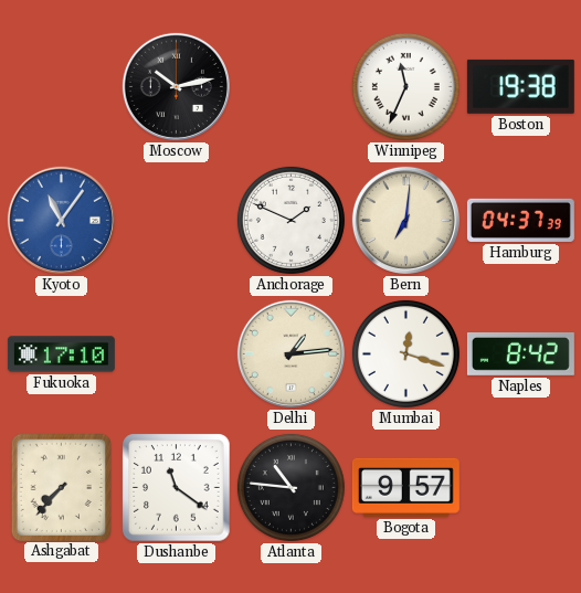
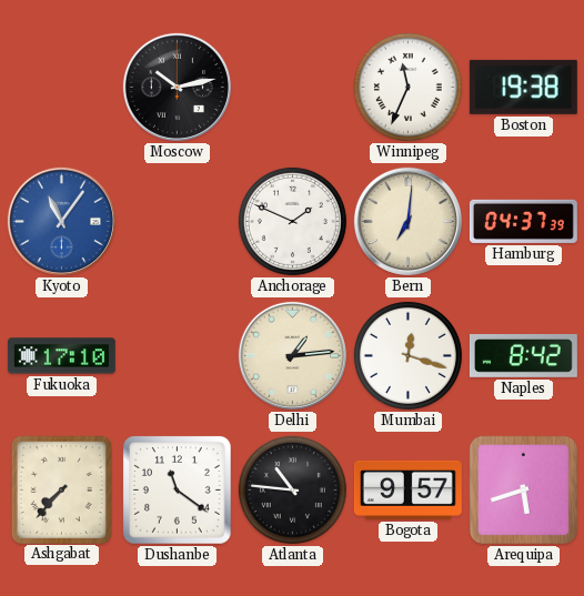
Arequipa: none -> 5:42 (523, 489)
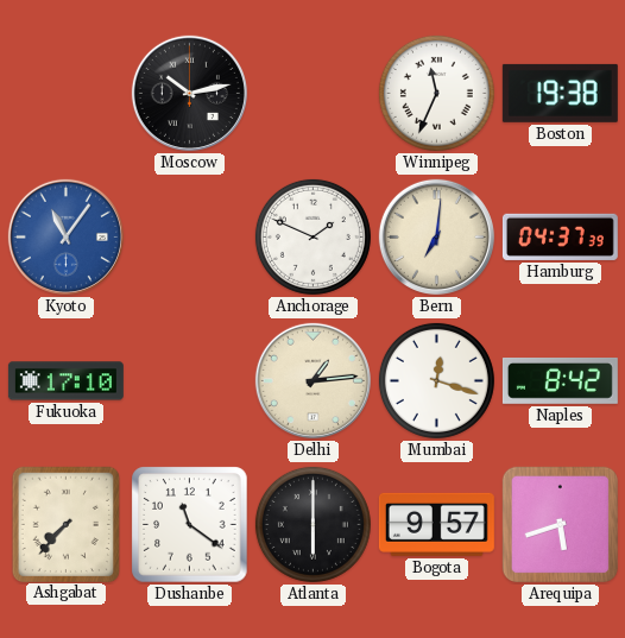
Atlanta: 10:46 -> 6:00 (312, 524)
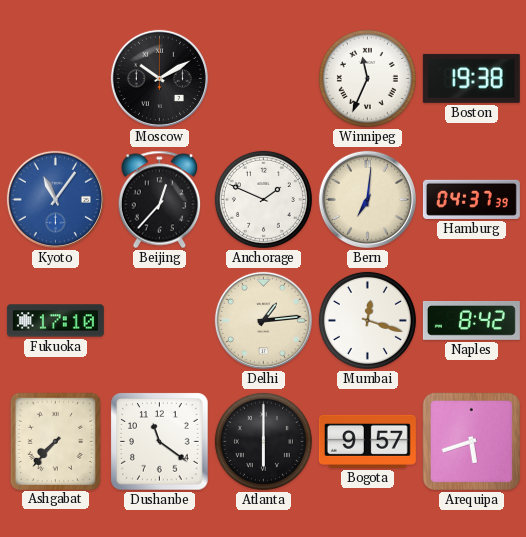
Moscow: 10:13 -> 10:10 (159, 78)
Beijing: none -> 12:37 (160, 200)
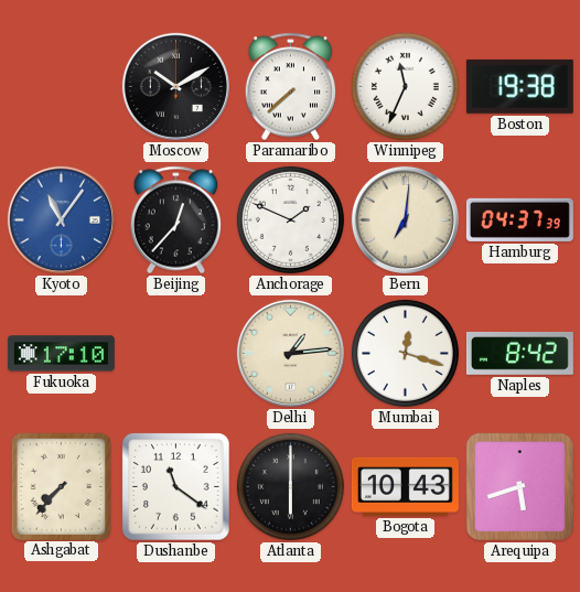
Paramaribo: none -> 7:38 (291, 87)
Bogota: 9:57 -> 10:43 (405, 486)
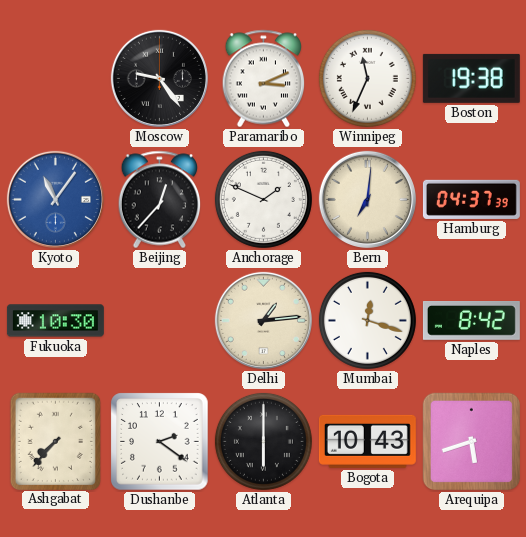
Moscow: 10:10 -> 9:24 (159, 78)
Paramaribo: 7:38 -> 3:11 (264, 79)
Fukuoka: 17:10 -> 10:30 (55, 321)
Dushanbe: 11:21 -> 2:21 (160, 442)
